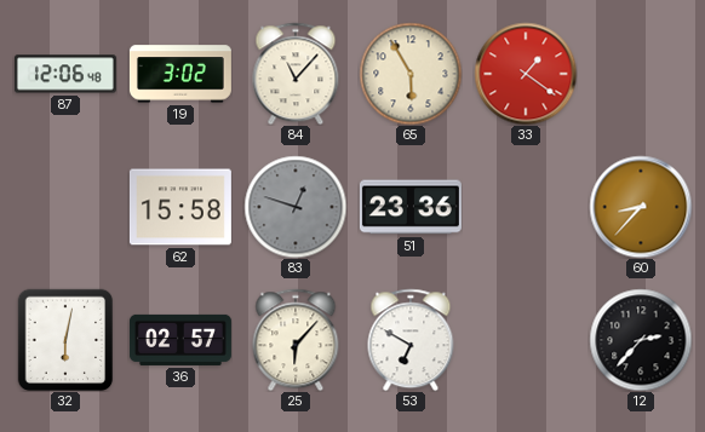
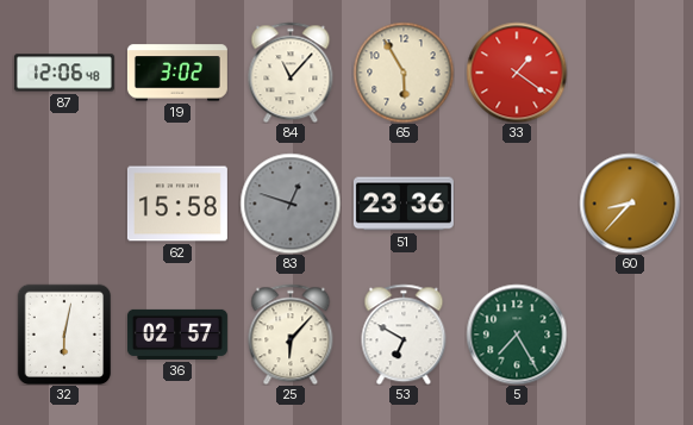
5: none -> 7:25 (517, 335)
12: 2:37 -> none (641, 340)
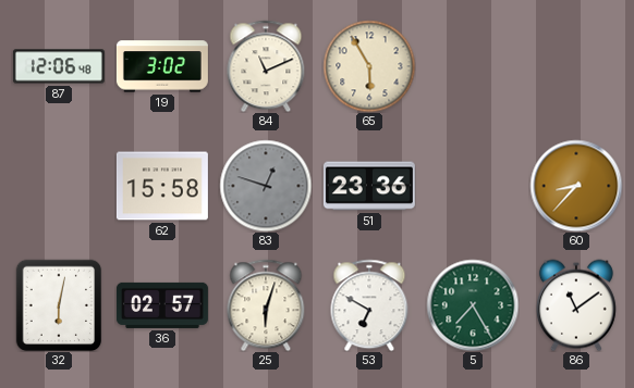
84: 11:07 -> 11:11 (266, 66)
33: 1:21 -> none (517, 73)
25: 6:07 -> 6:03 (266, 305)
86: none -> 11:09 (576, 305)
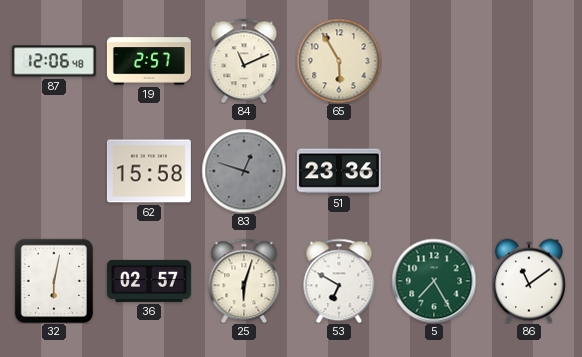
19: 3:02 -> 2:57 (149, 61)
60: 8:37 -> none (576, 186)
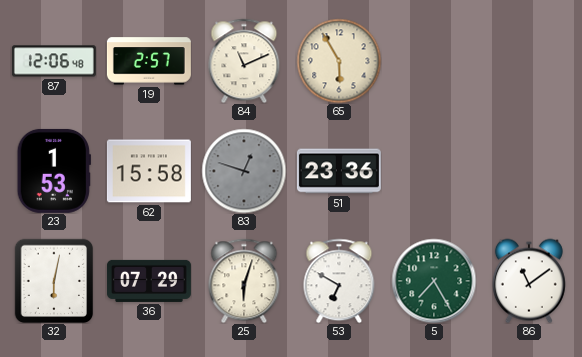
23: none -> 1:53 (54, 171)
36: 02:57 -> 07:29 (149, 281)
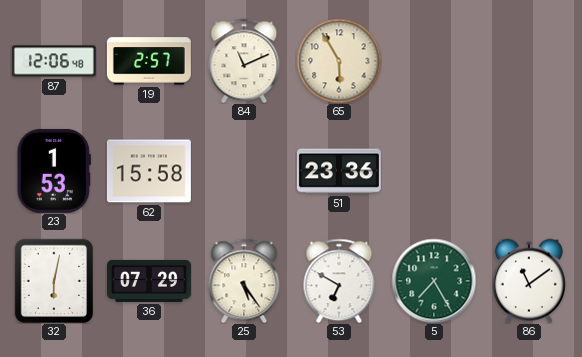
83: 12:48 -> none (244, 171)
25: 6:03 -> 5:24 (244, 281)
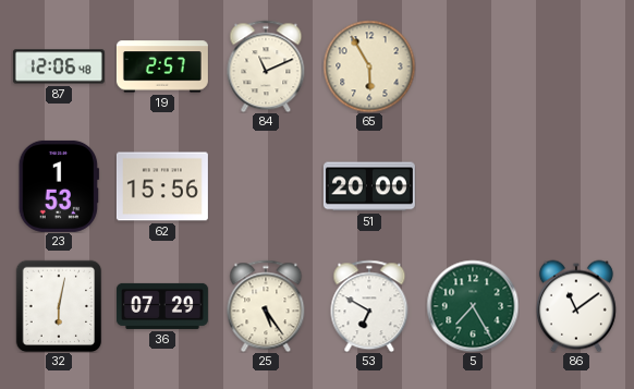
62: 15:58 -> 15:56 (162, 186)
51: 23:36 -> 20:00 (369, 186)
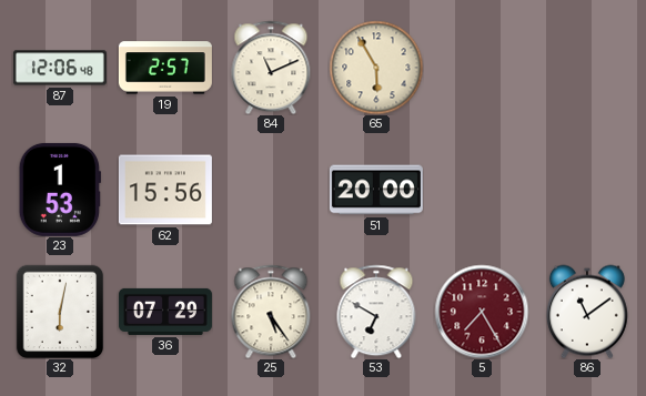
5 dial: green -> burgundy (482, 312)
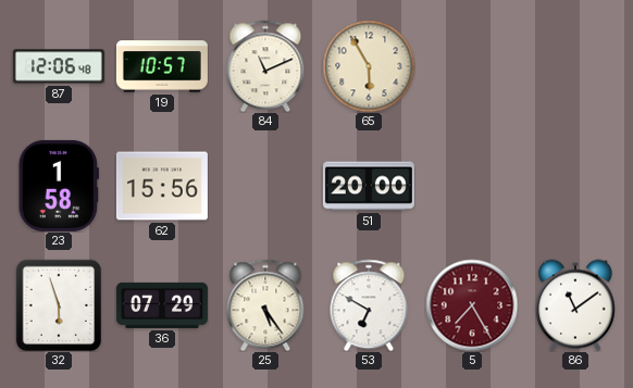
19: 2:57 -> 10:57 (162, 66)
23: 1:53 -> 1:58 (59, 186)
32: 6:02 -> 5:57 (59, 305)
